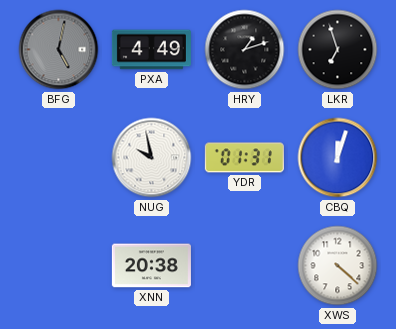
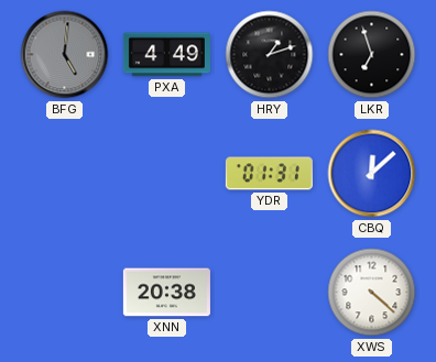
BFG: 5:02 -> 5:01 (65, 55)
NUG: 9:58 -> none (152, 158)
CBQ: 12:03 -> 12:08 (372, 174)
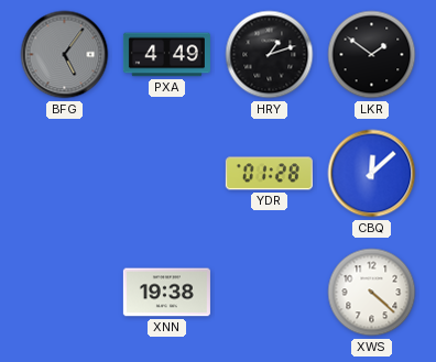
BFG: 5:01 -> 5:06 (65, 55)
LKR: 6:57 -> 1:51 (372, 55)
YDR: 01:31 -> 01:28 (269, 174)
XNN: 20:38 -> 19:38 (166, 293)
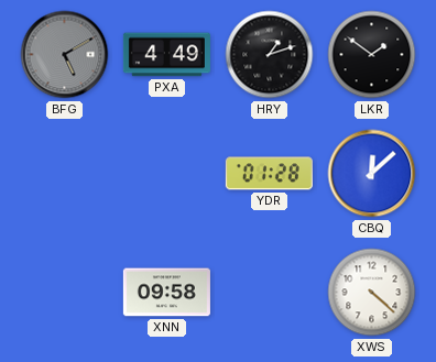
BFG: 5:06 -> 5:10 (65, 55)
XNN: 19:38 -> 09:58 (166, 293)
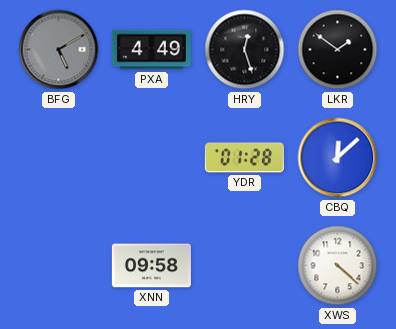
HRY: 1:12 -> 12:27 (245, 50)
